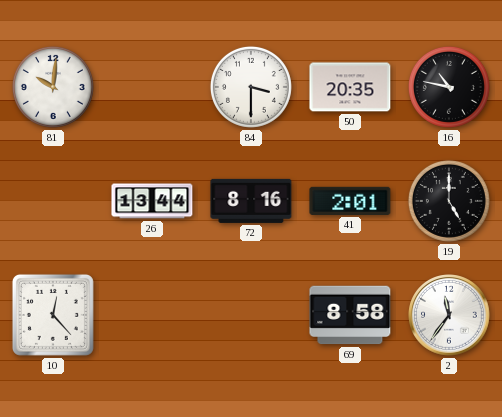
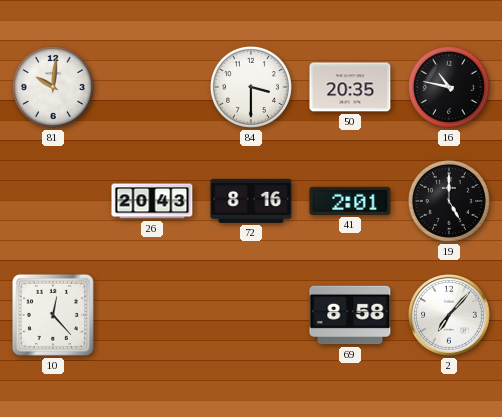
26: 13:44 -> 20:43 (152, 201)
2: 11:36 -> 7:07 (449, 315)
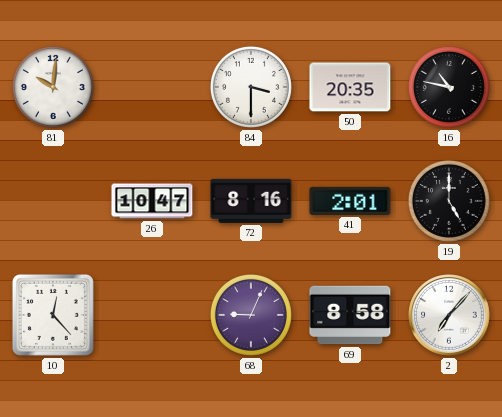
26: 20:43 -> 10:47 (152, 201)
68: none -> 9:04 (251, 315)
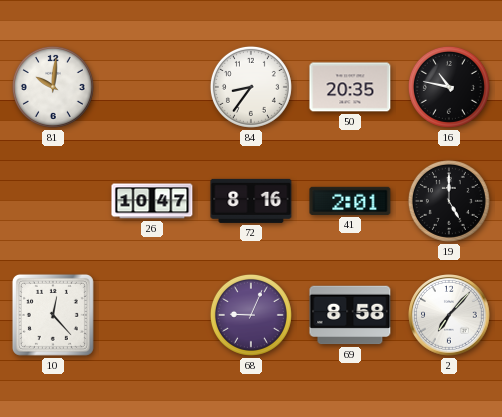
84: 3:30 -> 8:36 (251, 87)
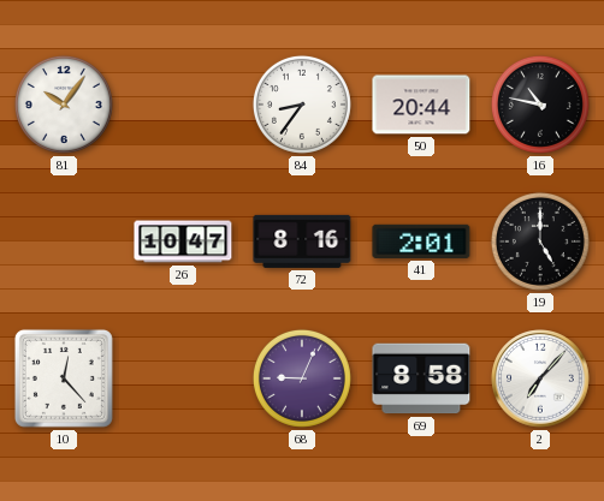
81: 10:01 -> 10:06 (64, 105)
50: 20:35 -> 20:44 (421, 105)
